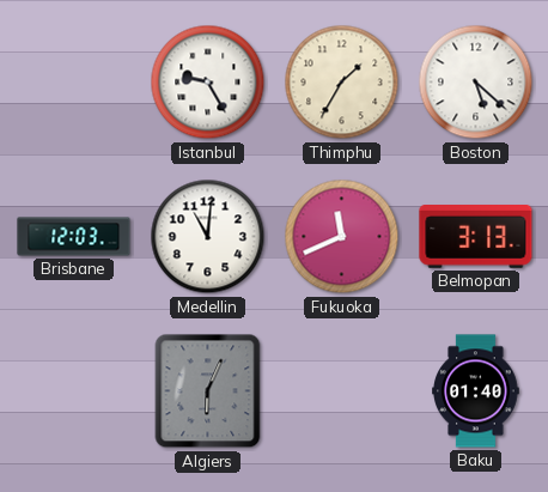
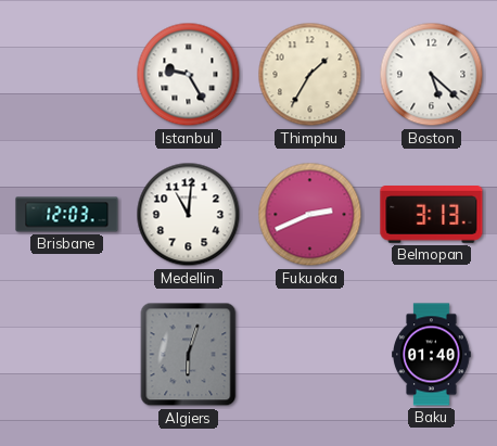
Fukuoka: 11:41 -> 2:41 (310, 215)
Algiers: 6:04 -> 6:03 (189, 355)
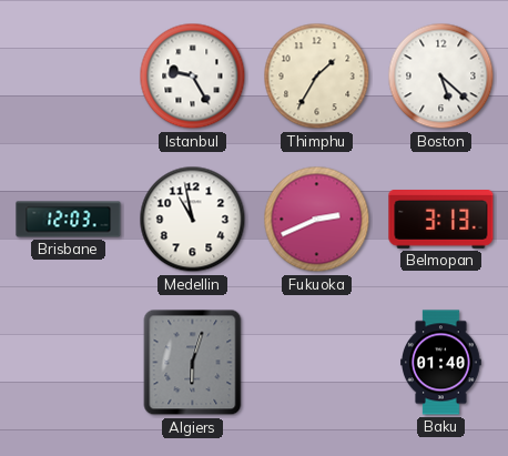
Medellin: 11:01 -> 10:58 (193, 220)
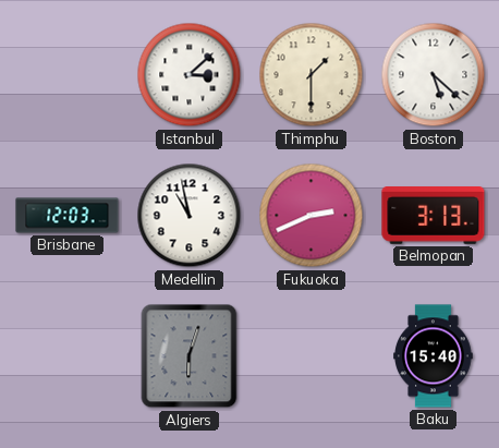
Istanbul: 9:25 -> 3:08 (190, 75)
Thimphu: 1:35 -> 1:30 (312, 75)
Baku: 01:40 -> 15:40 (434, 356)
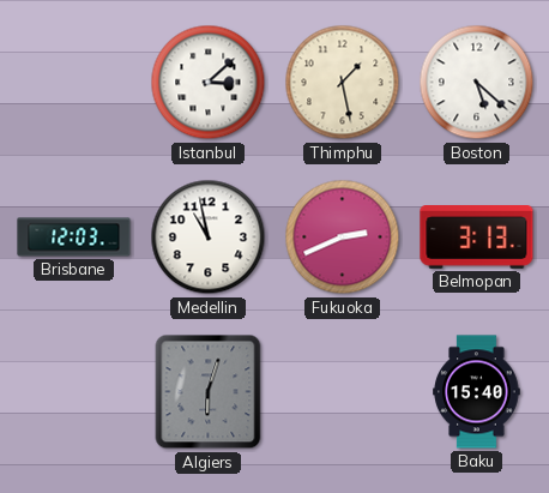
Thimphu: 1:30 -> 1:28 (343, 83)
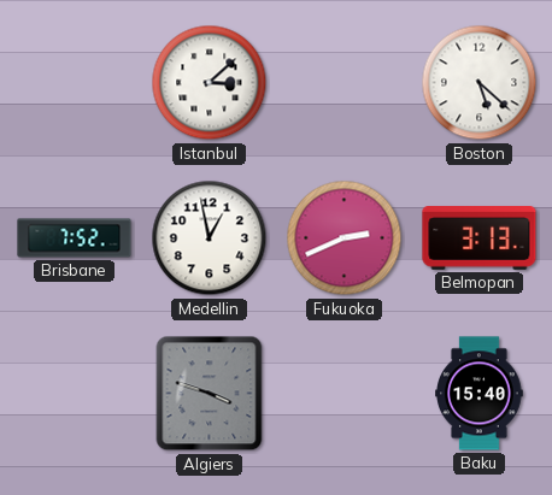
Thimphu: 1:28 -> none (343, 83)
Brisbane: 12:03 -> 7:52 (75, 238)
Medellin: 10:58 -> 12:58 (210, 238)
Algiers: 6:03 -> 3:48 (210, 394)
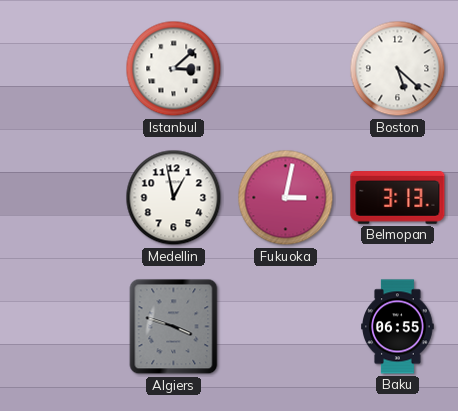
Brisbane: 7:52 -> none (75, 238)
Fukuoka: 2:41 -> 3:02 (286, 198)
Baku: 15:40 -> 06:55 (398, 327)
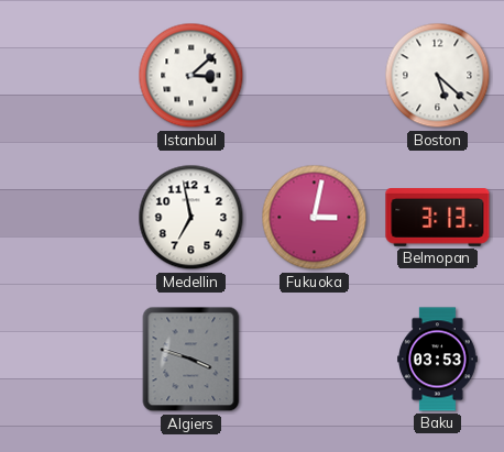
Medellin: 12:58 -> 6:58 (191, 218)
Baku: 06:55 -> 03:53 (438, 360)
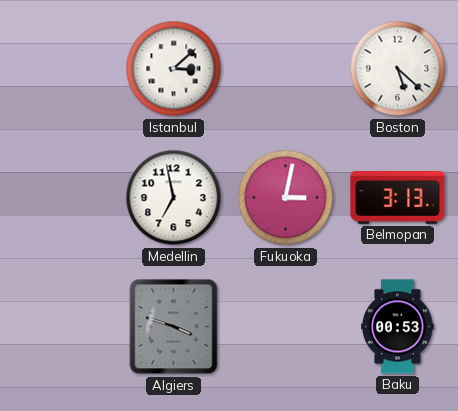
Baku: 03:53 -> 00:53 (398, 327)
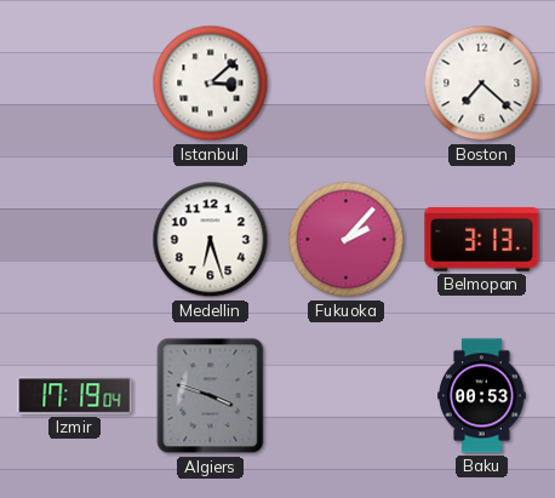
Boston: 5:22 -> 7:22 (482, 84)
Medellin: 6:58 -> 6:27 (211, 240)
Fukuoka: 3:02 -> 2:07 (347, 240)
Izmir: none -> 17:19 (75, 396)
